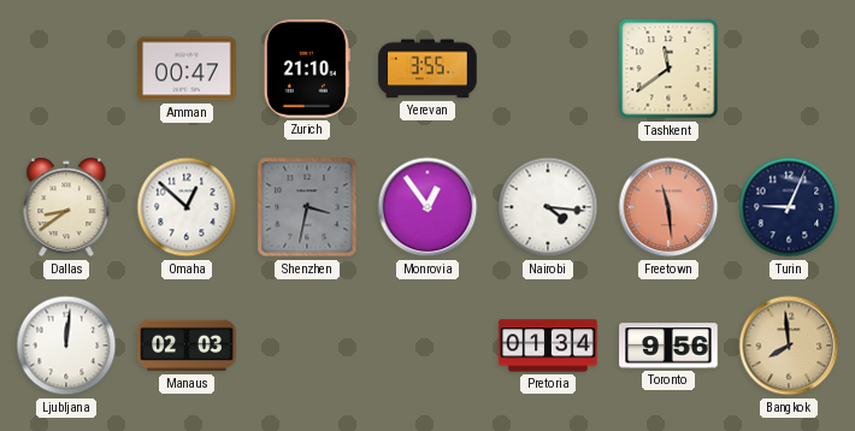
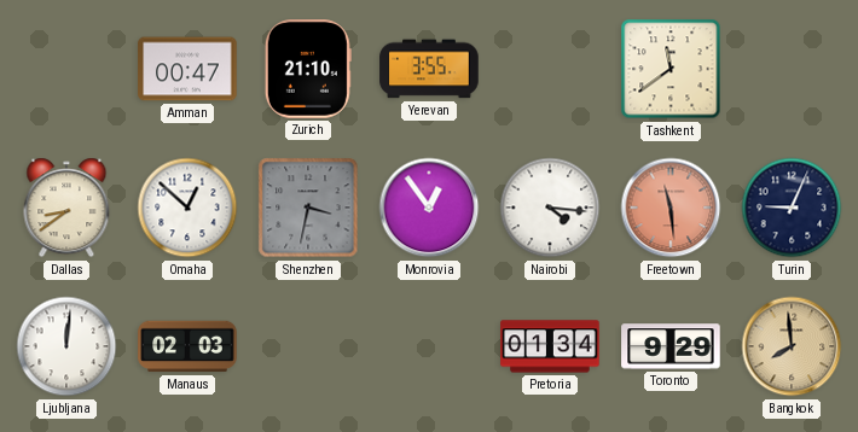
Toronto: 9:56 -> 9:29 (671, 346)
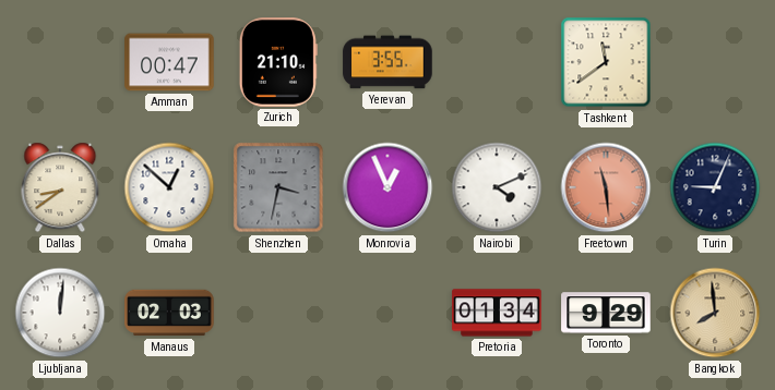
Monrovia: 12:54 -> 12:56 (388, 187)
Nairobi: 4:16 -> 4:11 (497, 187)
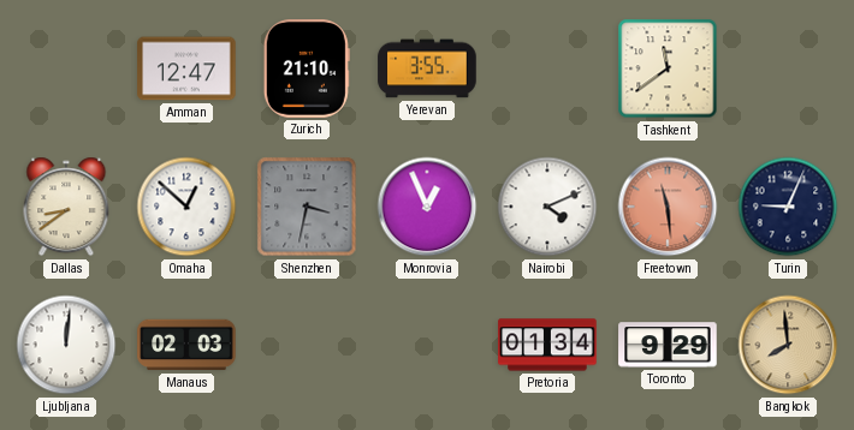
Amman: 00:47 -> 12:47 (186, 68)
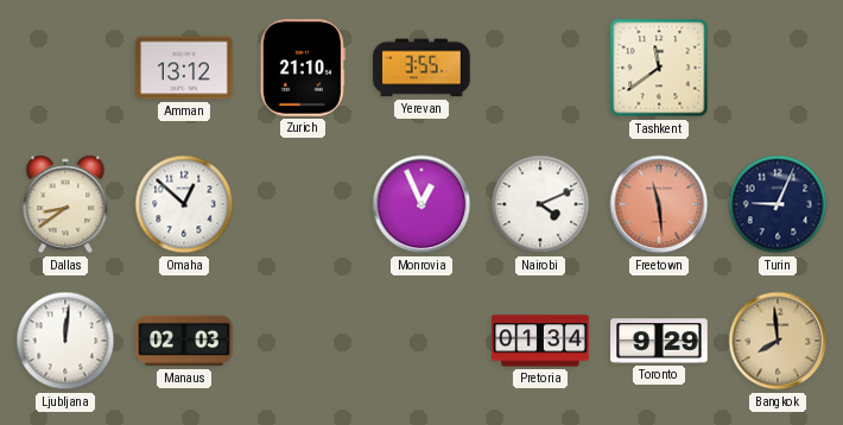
Amman: 12:47 -> 13:12 (184, 68)
Shenzhen: 3:32 -> none (307, 207)
